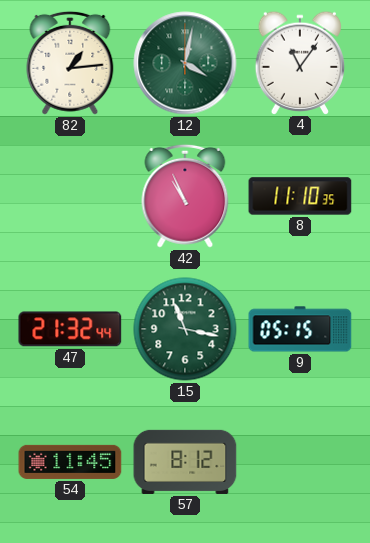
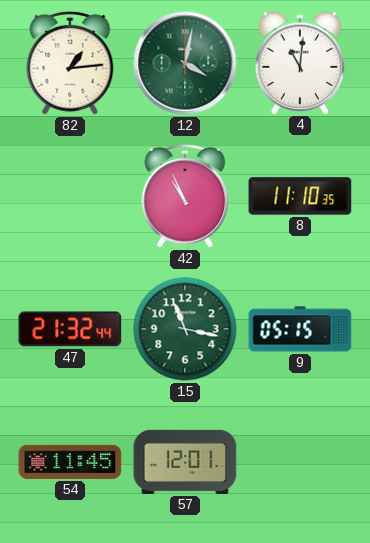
4: 11:06 -> 11:01 (300, 62)
57: 8:12 -> 12:01 (185, 462)
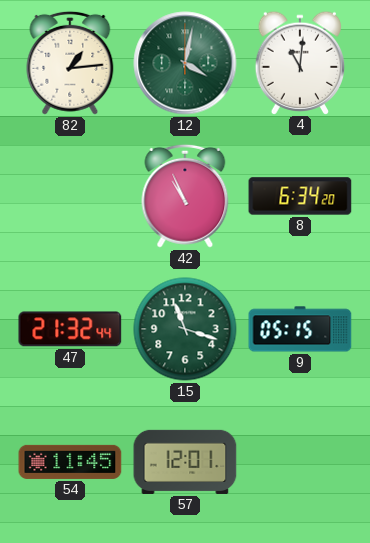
8: 11:10 -> 6:34 (300, 196)
15: 11:17 -> 11:18 (185, 329)
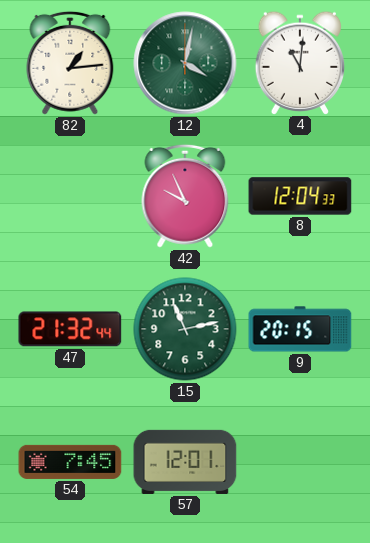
42: 10:56 -> 9:56 (185, 196)
8: 6:34 -> 12:04 (300, 196)
15: 11:18 -> 11:13 (185, 329)
9: 05:15 -> 20:15 (300, 329)
54: 11:45 -> 7:45 (70, 462)
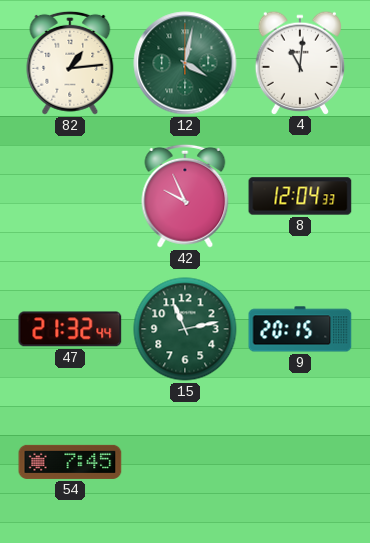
57: 12:01 -> none (185, 462)
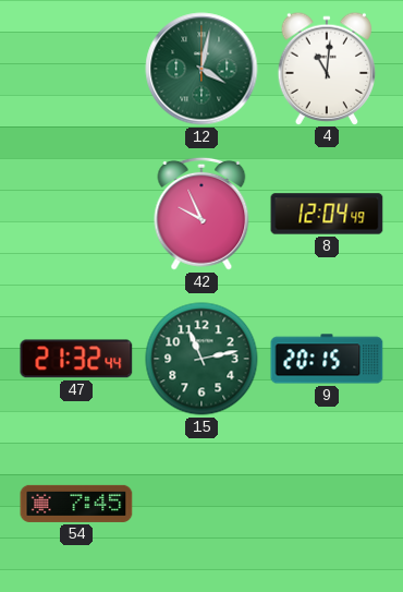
82: 1:14 -> none (70, 63)
8: 12:04:33 -> 12:04:49 (327, 214)
